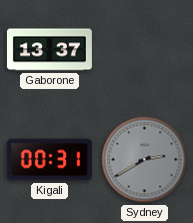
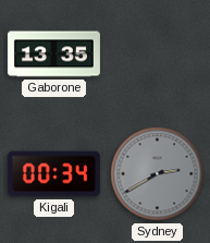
Gaborone: 13:37 -> 13:35 (53, 54)
Kigali: 00:31 -> 00:34 (53, 174)
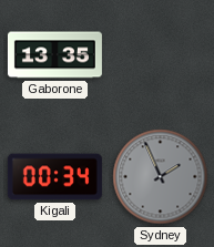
Sydney: 2:40 -> 1:56 (161, 177)
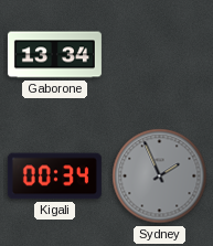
Gaborone: 13:35 -> 13:34 (54, 55)
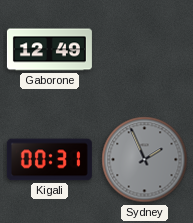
Gaborone: 13:34 -> 12:49 (49, 50)
Kigali: 00:34 -> 00:31 (49, 160)
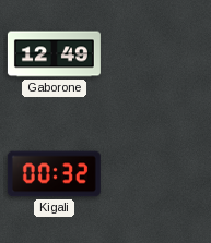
Kigali: 00:31 -> 00:32 (54, 174)
Sydney: 1:56 -> none (145, 160)
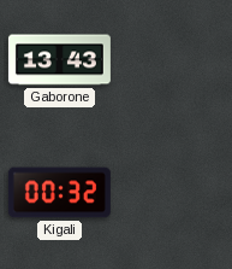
Gaborone: 12:49 -> 13:43 (59, 60)
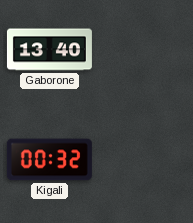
Gaborone: 13:43 -> 13:40 (49, 50)
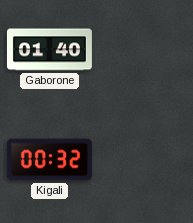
Gaborone: 13:40 -> 01:40 (49, 50)
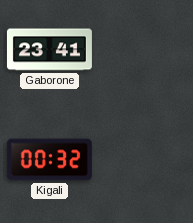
Gaborone: 01:40 -> 23:41 (49, 50)
